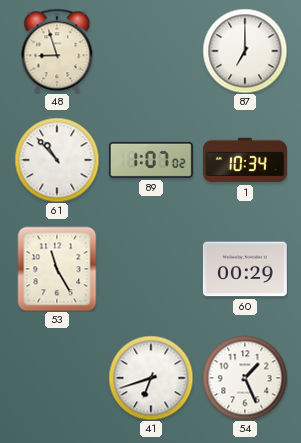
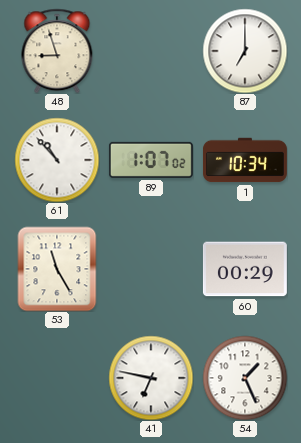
41: 6:42 -> 6:47 (151, 378)
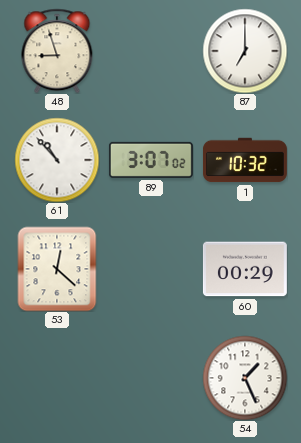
89: 1:07 -> 3:07 (151, 160)
1: 10:34 -> 10:32 (245, 160)
53: 11:25 -> 12:22 (57, 269)
41: 6:47 -> none (151, 378)
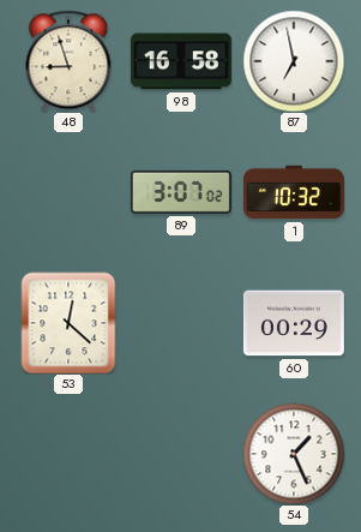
98: none -> 16:58 (181, 61)
87: 7:00 -> 6:58 (294, 61)
61: 10:53 -> none (57, 160)
